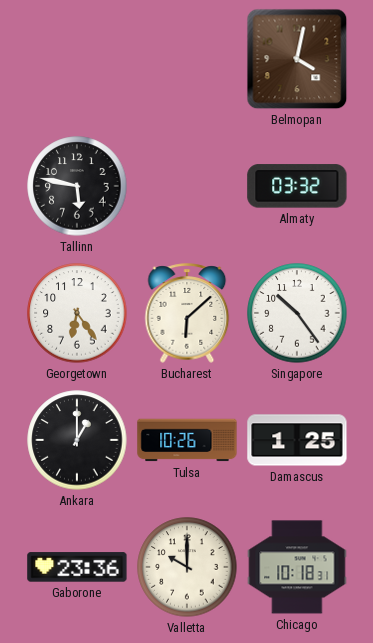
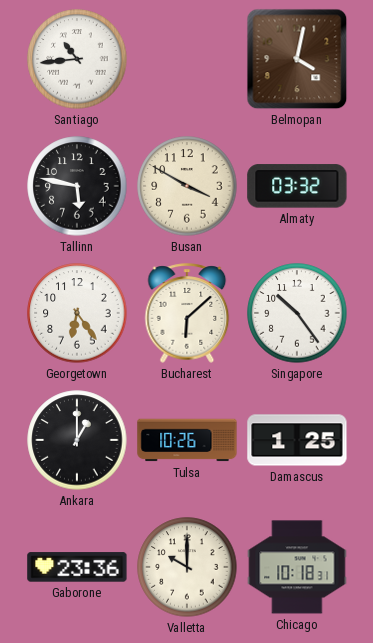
Santiago: none -> 10:44 (77, 59)
Busan: none -> 3:50 (187, 186)
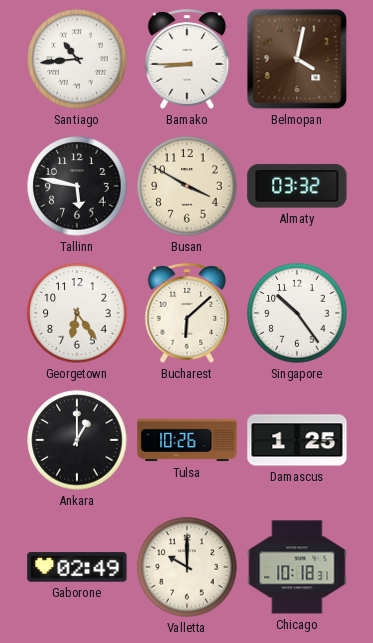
Bamako: none -> 8:45 (187, 59)
Gaborone: 23:36 -> 02:49 (77, 567)
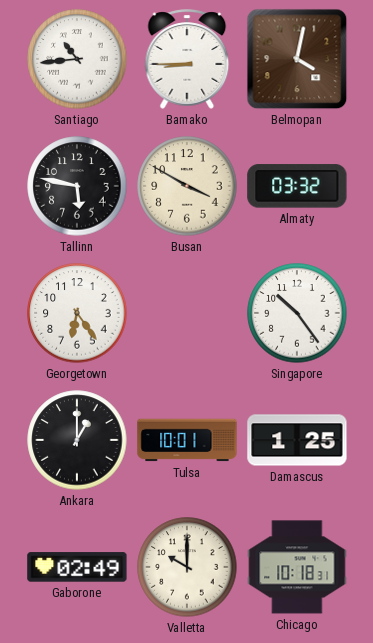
Bucharest: 6:08 -> none (187, 313)
Tulsa: 10:26 -> 10:01 (187, 440)
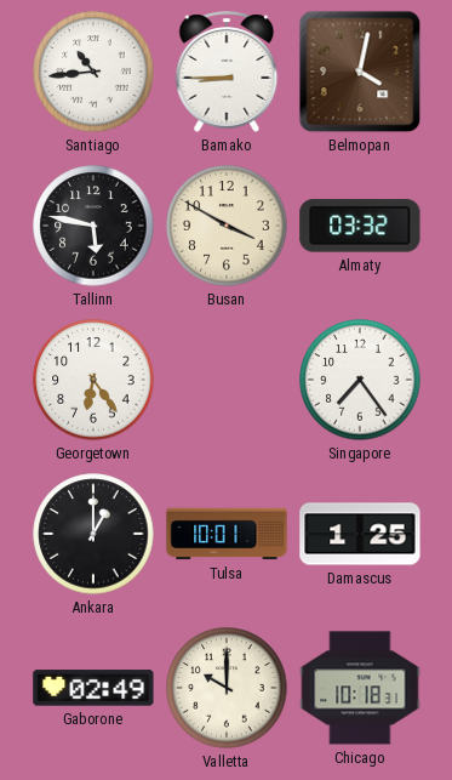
Singapore: 10:24 -> 7:24 (360, 380)
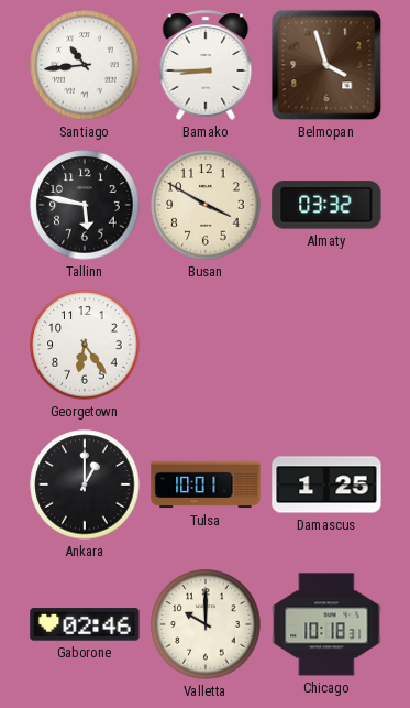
Belmopan: 4:02 -> 3:57 (326, 65)
Singapore: 7:24 -> none (360, 380)
Gaborone: 02:49 -> 02:46 (85, 624)
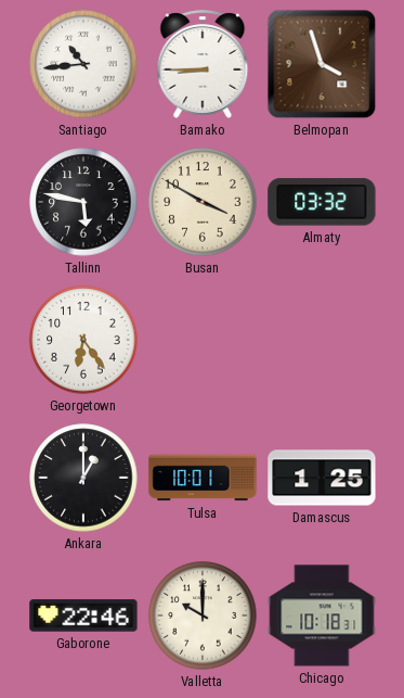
Gaborone: 02:46 -> 22:46 (83, 615)
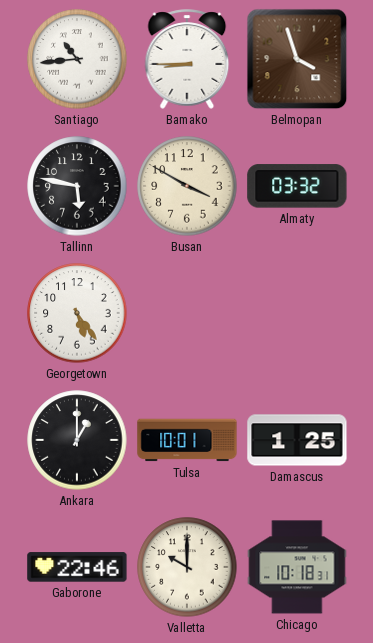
Georgetown: 6:24 -> 5:24 (77, 313)
